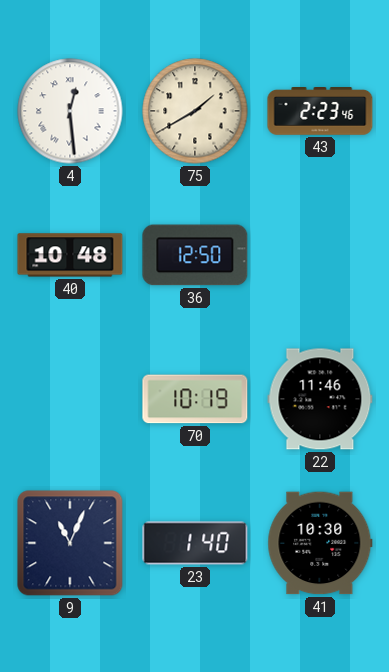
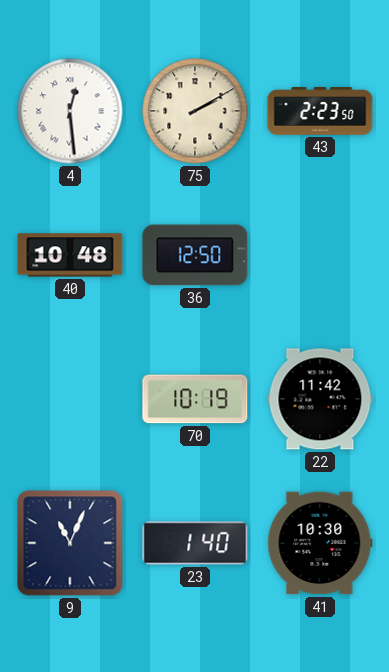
75: 1:40 -> 2:10 (195, 111)
43: 2:23:46 -> 2:23:50 (320, 112)
22: 11:46 -> 11:42 (320, 399)
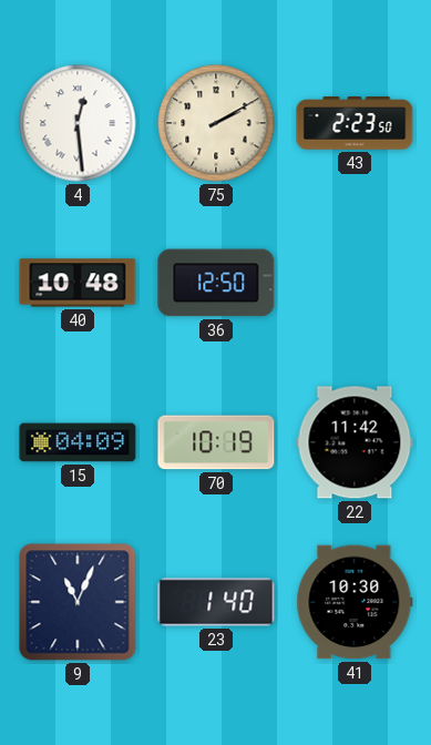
15: none -> 04:09 (78, 442)
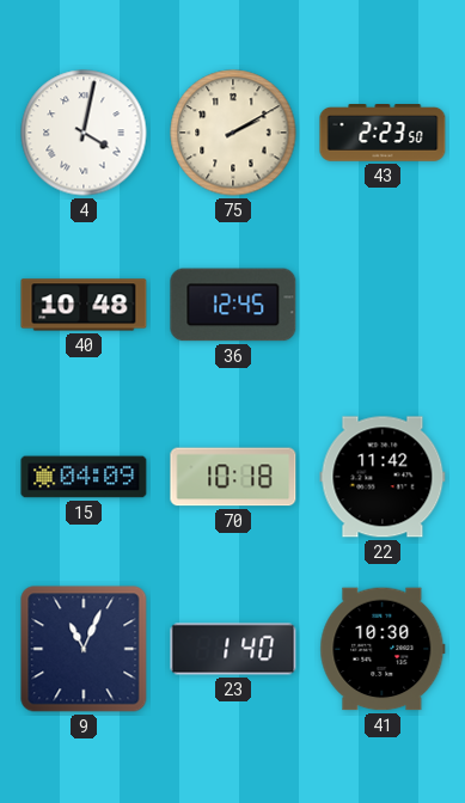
4: 12:29 -> 4:02 (84, 133)
36: 12:50 -> 12:45 (233, 305)
70: 10:19 -> 10:18 (233, 477)
